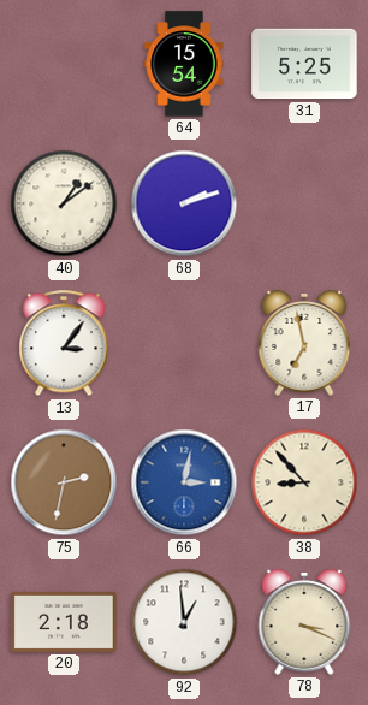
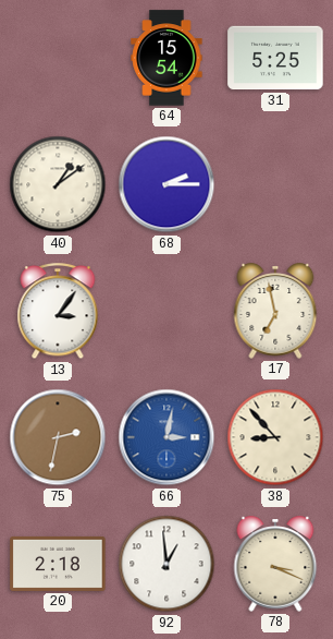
68: 2:12 -> 2:15 (166, 184)
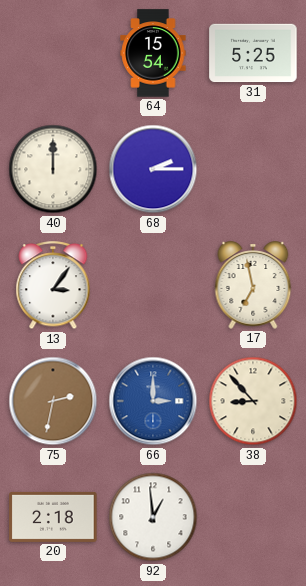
40: 1:09 -> 12:00 (53, 169)
66: 3:02 -> 3:00 (153, 401)
78: 3:19 -> none (275, 564)
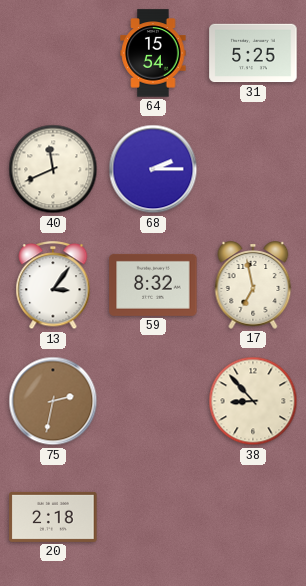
40: 12:00 -> 11:41 (53, 169)
59: none -> 8:32 (153, 285)
66: 3:00 -> none (153, 401)
92: 12:59 -> none (153, 517)
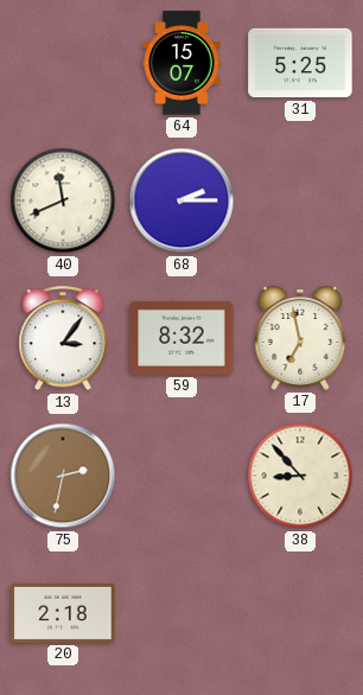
64: 15:54 -> 15:07 (181, 63)
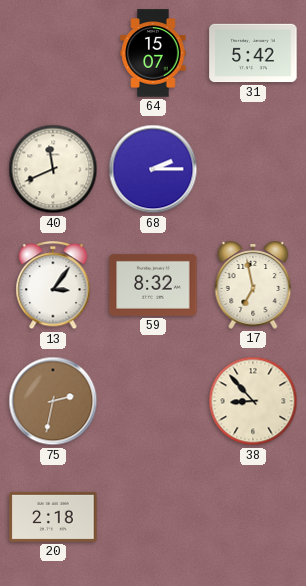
31: 5:25 -> 5:42 (253, 53)
